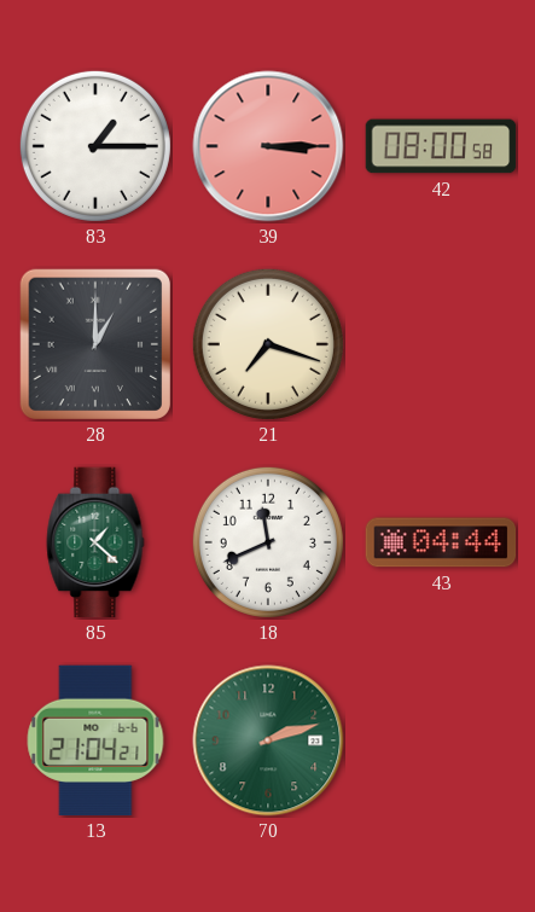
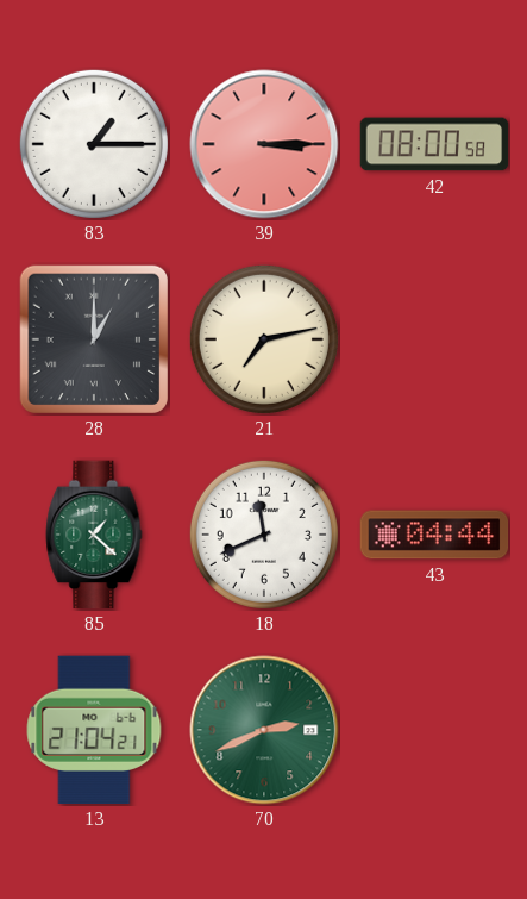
21: 7:18 -> 7:13 (264, 339)
70: 2:12 -> 2:41 (264, 730)
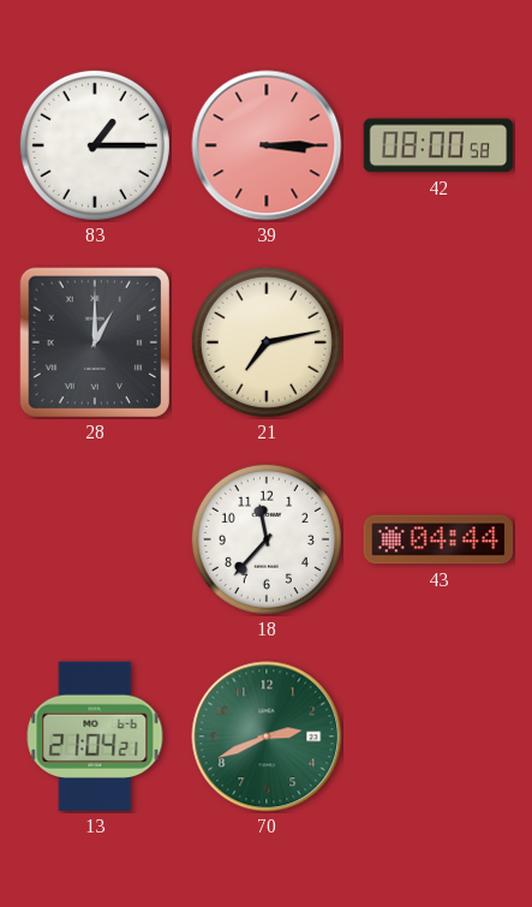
85: 1:22 -> none (94, 535)
18: 11:41 -> 11:37 (267, 539)
